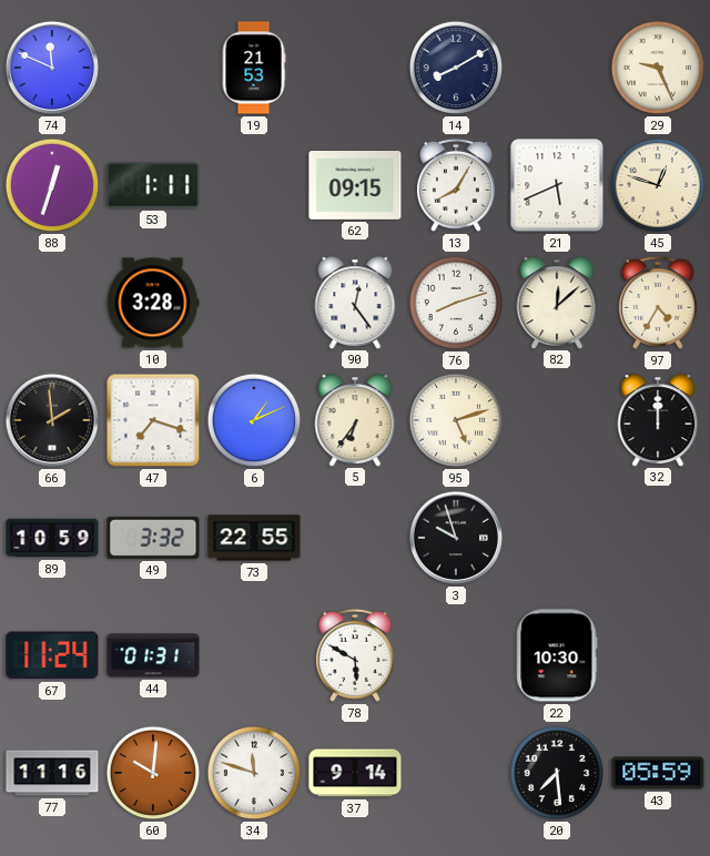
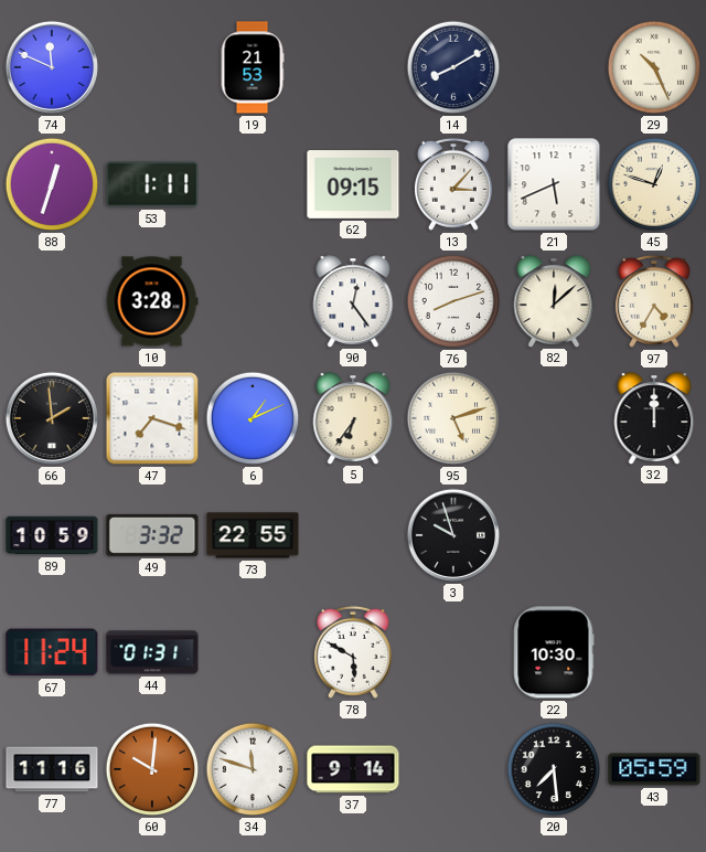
29: 9:26 -> 10:26 (654, 67)
13: 8:05 -> 3:07 (453, 184)
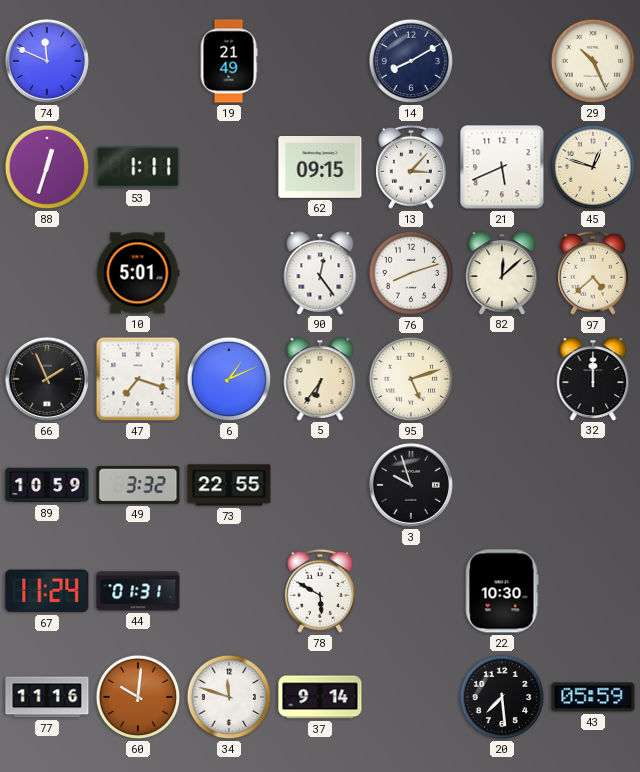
19: 21:53 -> 21:49 (229, 61)
10: 3:28 -> 5:01 (138, 273)
97: 4:35 -> 4:38 (593, 273)
66: 1:59 -> 1:56 (47, 379)
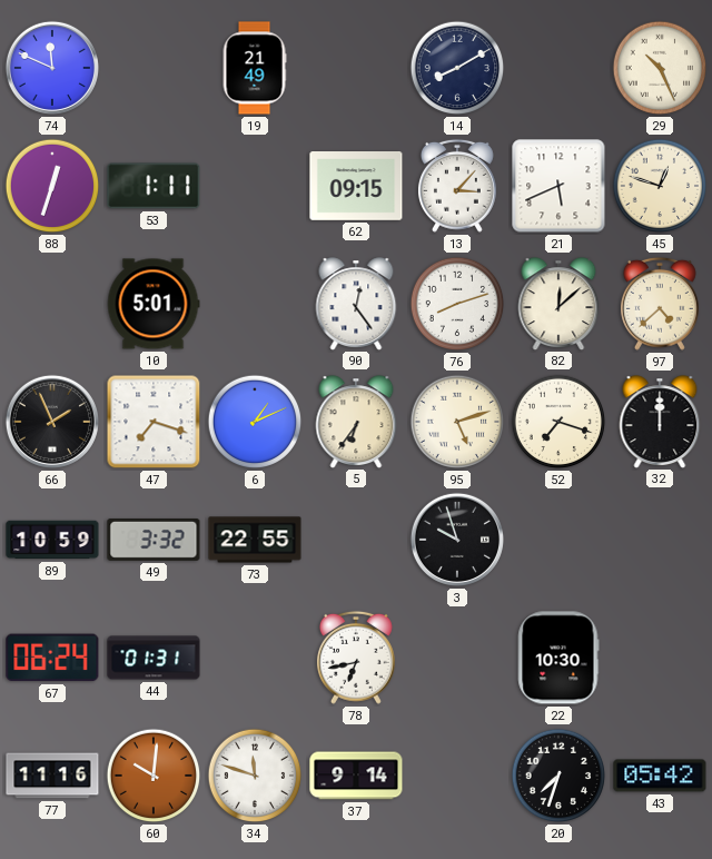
52: none -> 7:18 (558, 422)
67: 11:24 -> 06:24 (52, 658)
78: 5:50 -> 6:43 (356, 658)
20: 7:29 -> 7:33 (558, 776)
43: 05:59 -> 05:42 (660, 776)
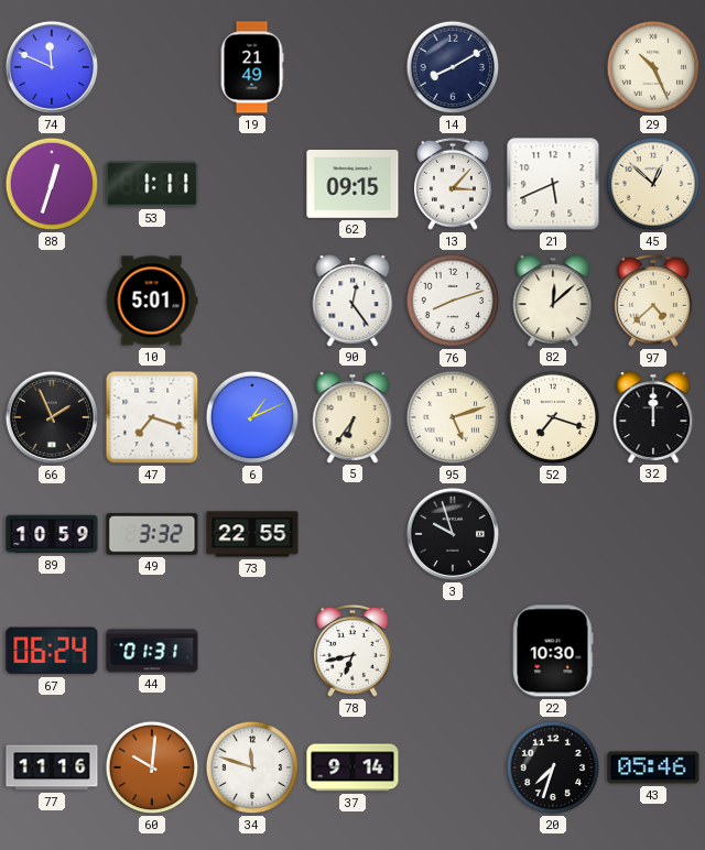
45: 12:48 -> 12:52 (653, 184)
43: 05:42 -> 05:46 (653, 767)
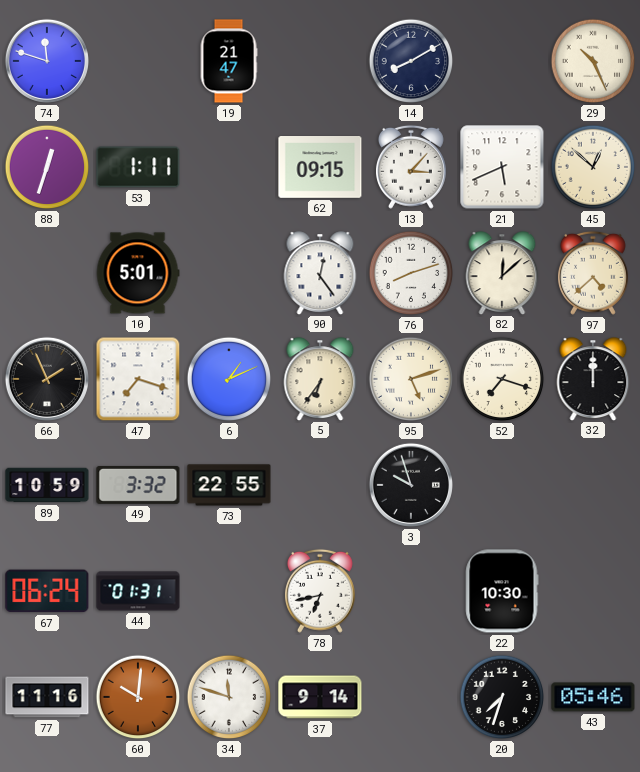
74: 11:49 -> 11:48 (47, 61)
19: 21:49 -> 21:47 (229, 61)
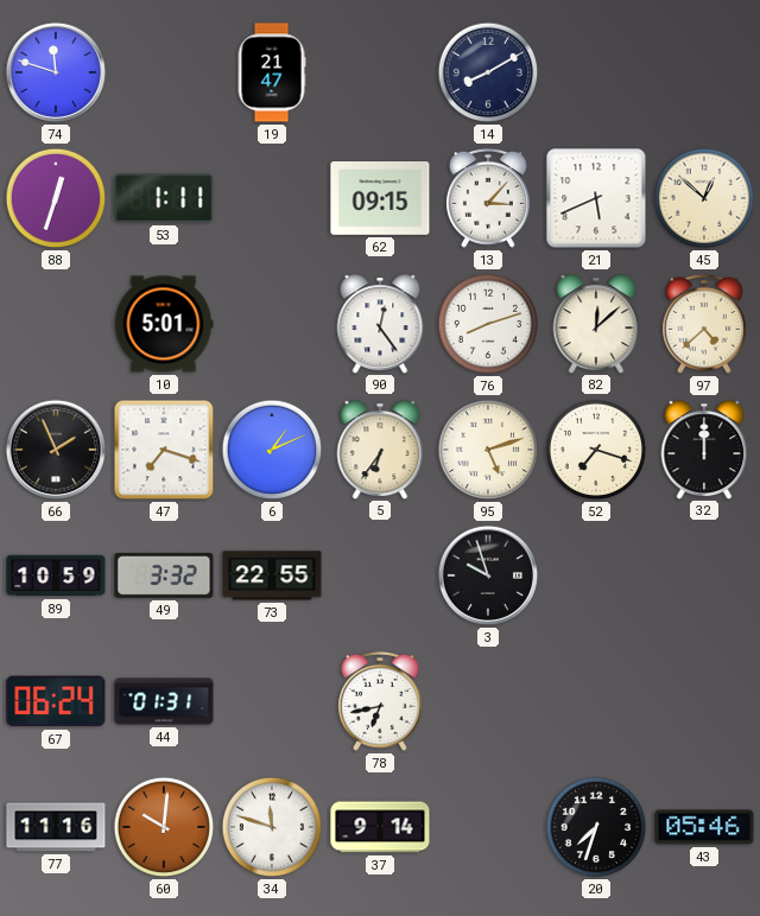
29: 10:26 -> none (593, 61)
22: 10:30 -> none (502, 591)
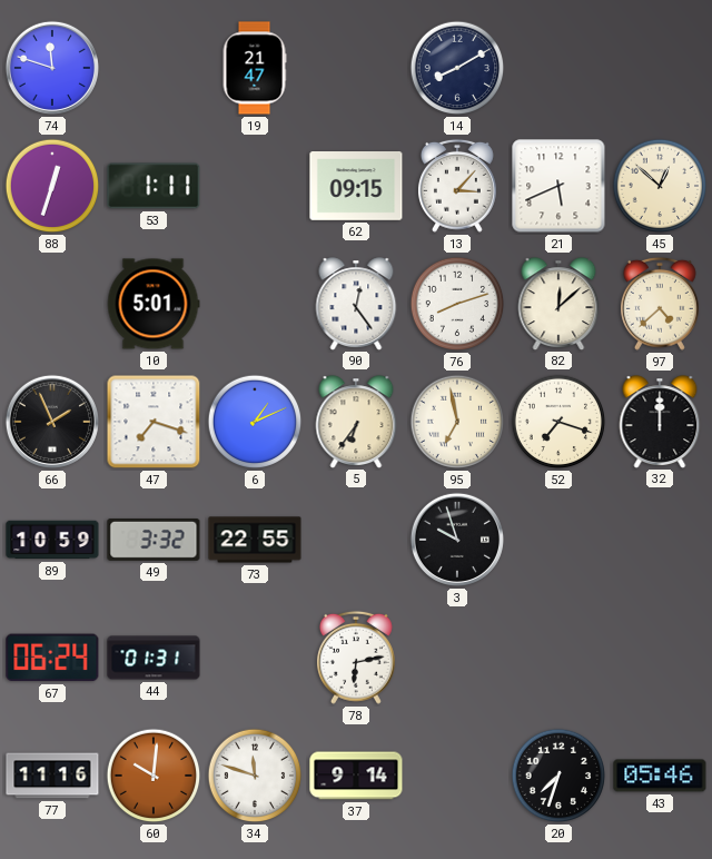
95: 5:12 -> 6:58 (457, 422)
78: 6:43 -> 6:13 (356, 658)
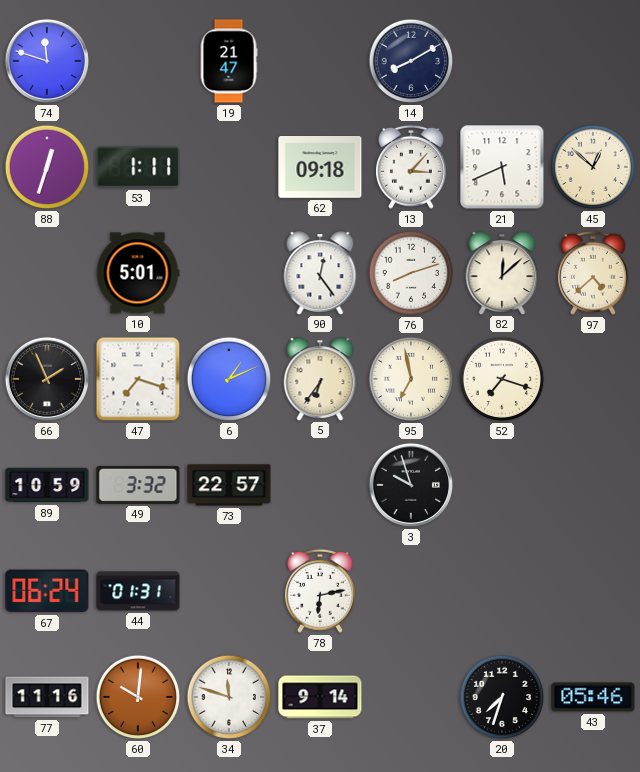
62: 09:15 -> 09:18 (320, 168)
32: 12:00 -> none (660, 422)
73: 22:55 -> 22:57 (229, 485)
